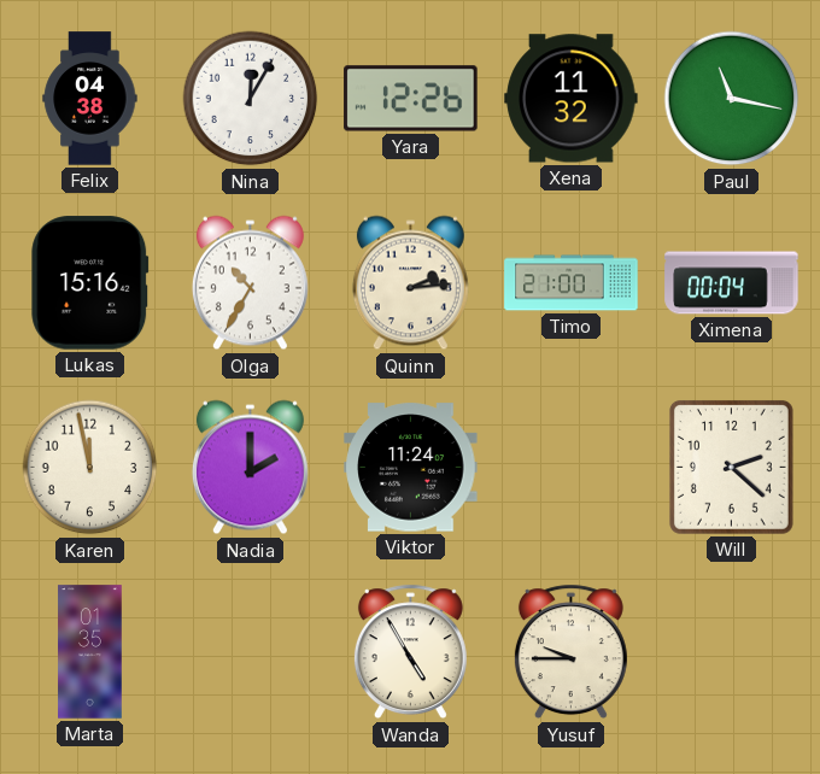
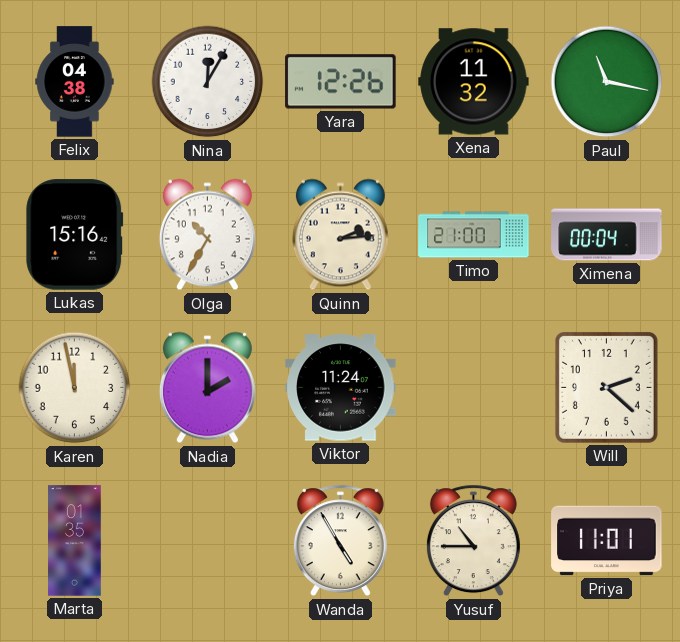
Yusuf: 9:45 -> 10:45 (473, 541)
Priya: none -> 11:01 (607, 541)
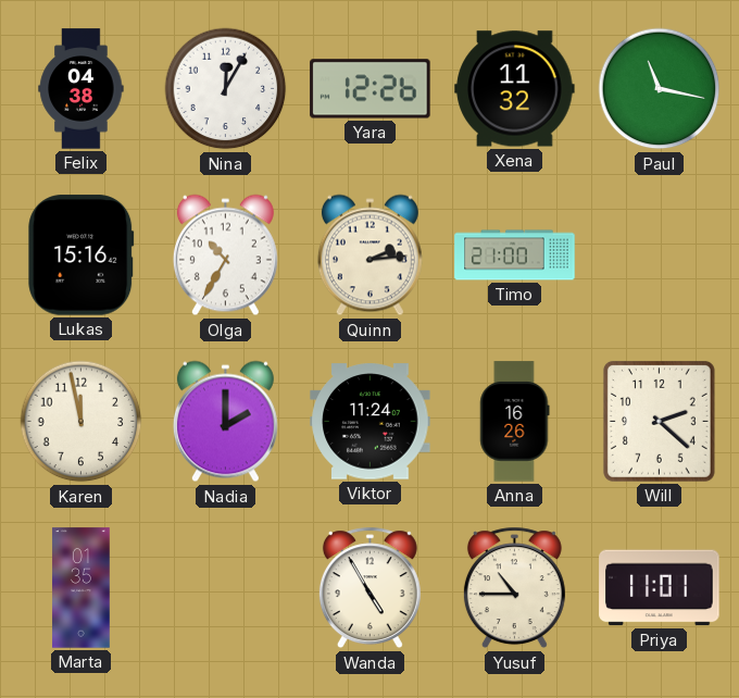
Ximena: 00:04 -> none (607, 235)
Anna: none -> 16:26 (515, 422)
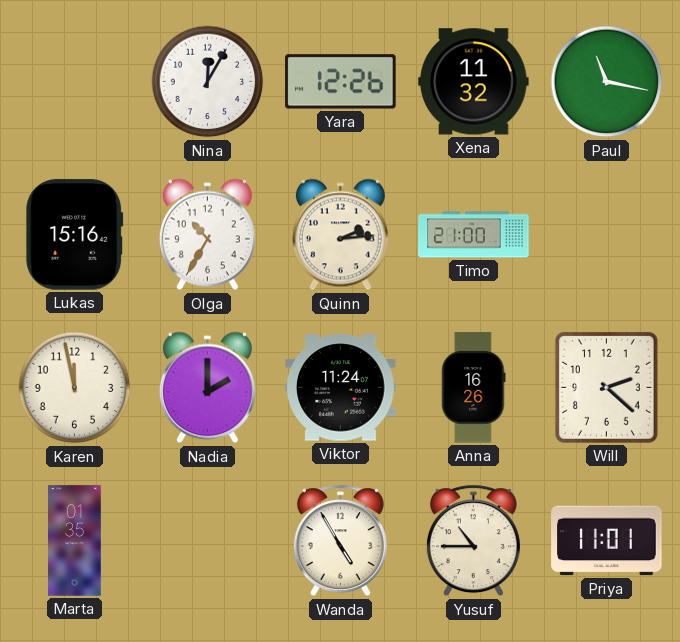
Felix: 04:38 -> none (82, 89)
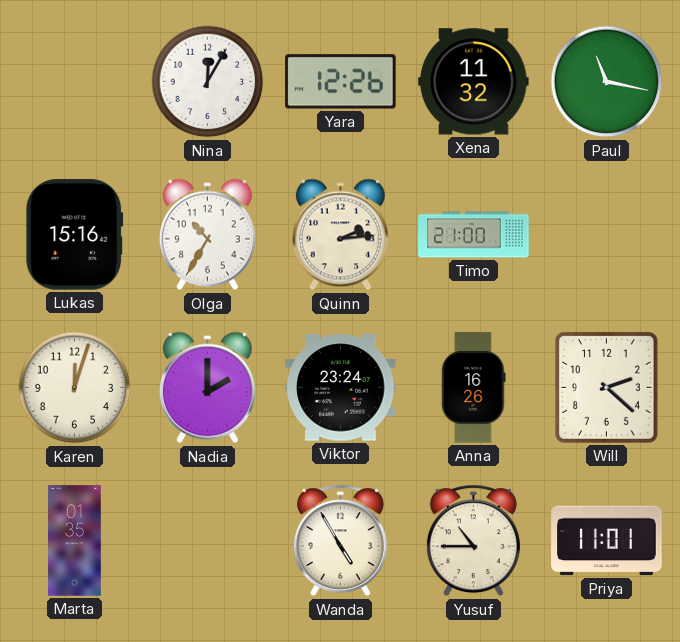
Karen: 11:58 -> 12:03 (75, 388)
Viktor: 11:24 -> 23:24 (341, 388)
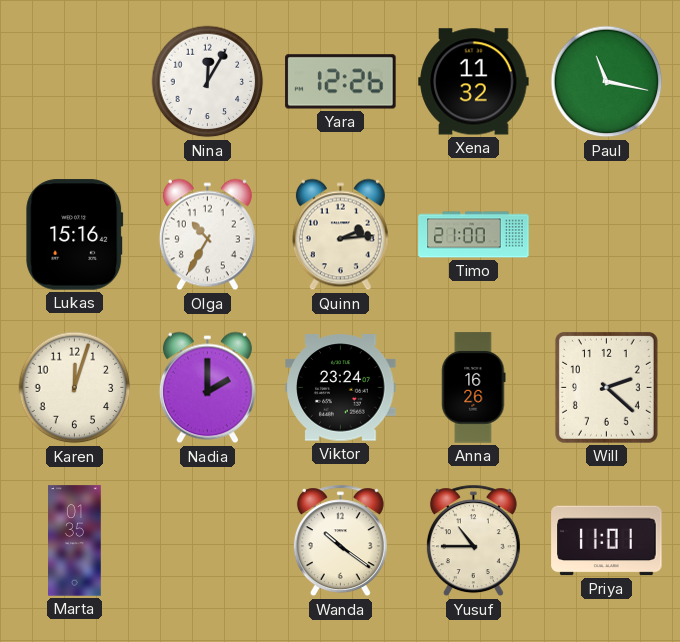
Wanda: 4:55 -> 10:21 (340, 541)
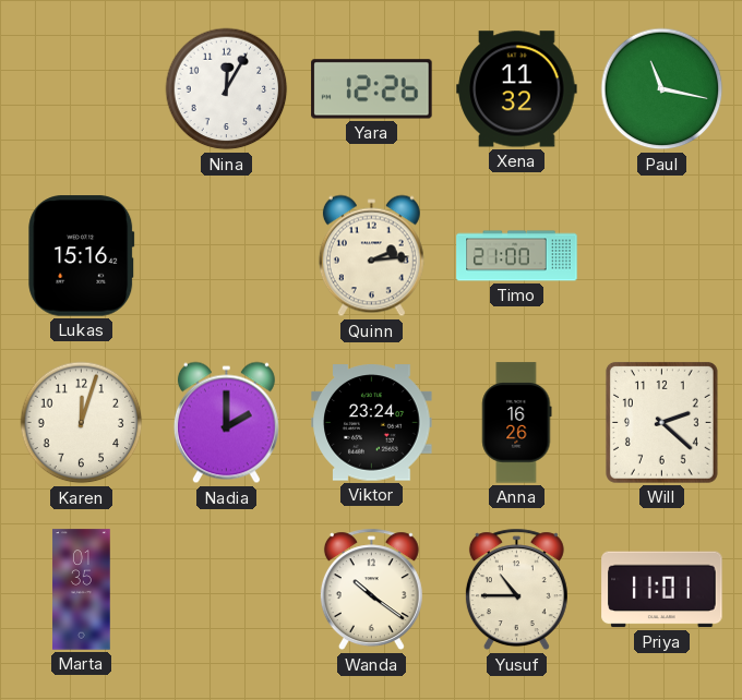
Olga: 10:35 -> none (207, 235)
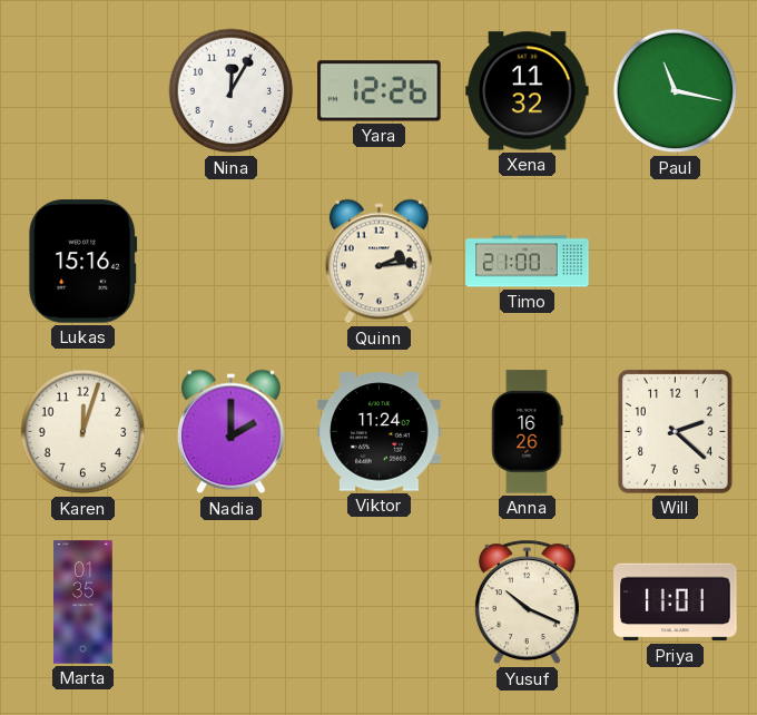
Viktor: 23:24 -> 11:24 (380, 432)
Wanda: 10:21 -> none (371, 590)
Yusuf: 10:45 -> 10:19 (527, 603)
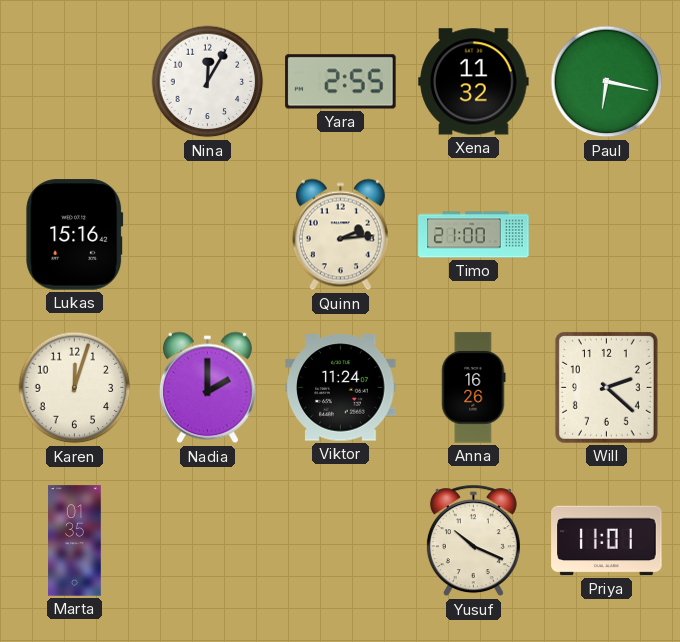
Yara: 12:26 -> 2:55 (341, 82)
Paul: 11:17 -> 6:17 (607, 82)
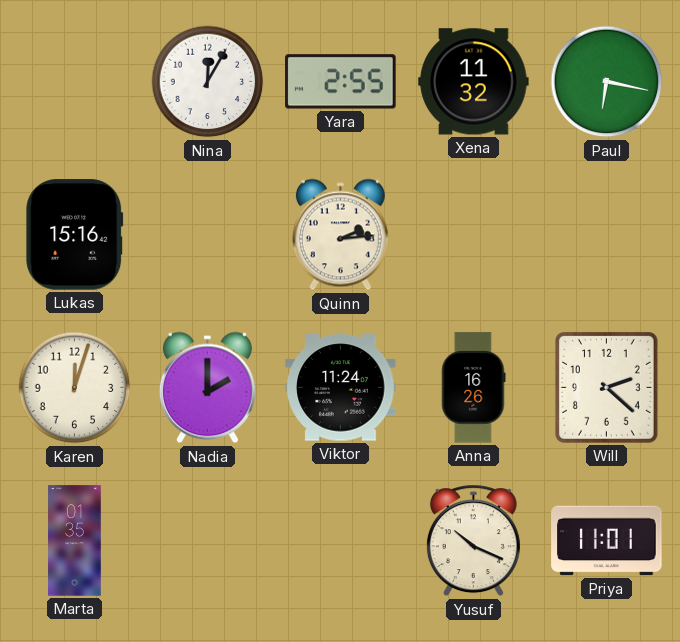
Timo: 21:00 -> none (474, 235)
